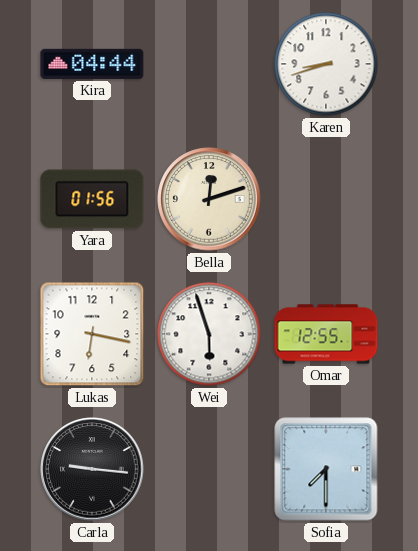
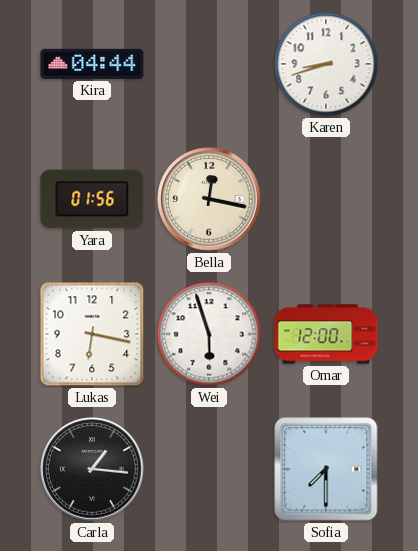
Bella: 12:12 -> 12:17 (209, 199)
Omar: 12:55 -> 12:00 (326, 334)
Carla: 9:16 -> 1:16 (92, 469)
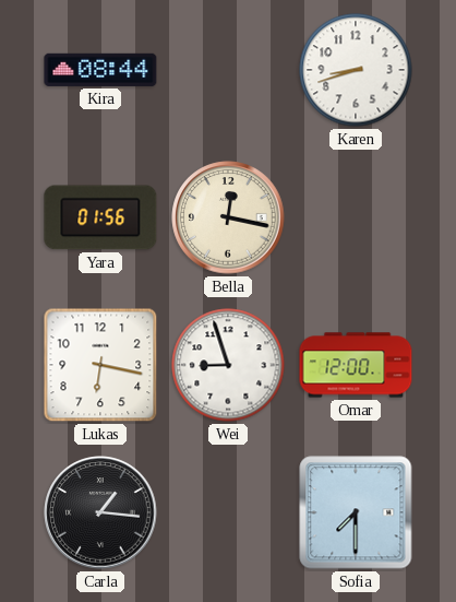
Kira: 04:44 -> 08:44 (100, 70)
Wei: 5:57 -> 8:57 (228, 365)
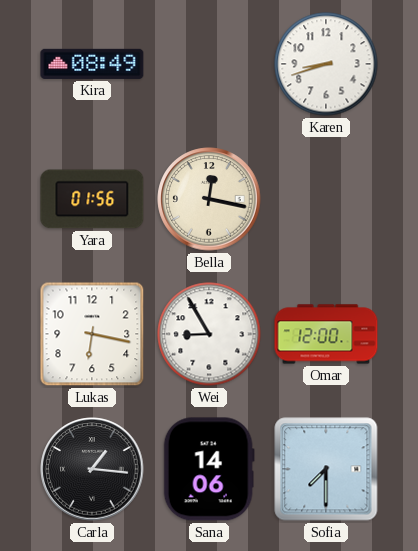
Kira: 08:44 -> 08:49 (92, 64)
Wei: 8:57 -> 8:55 (209, 334)
Sana: none -> 14:06 (209, 469)
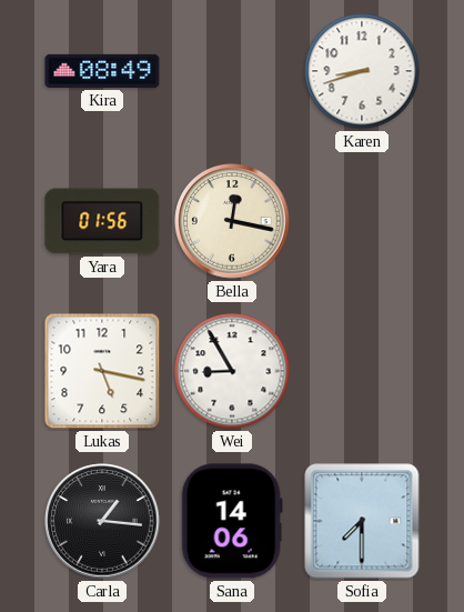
Lukas: 6:17 -> 5:17 (102, 371)
Omar: 12:00 -> none (326, 334)
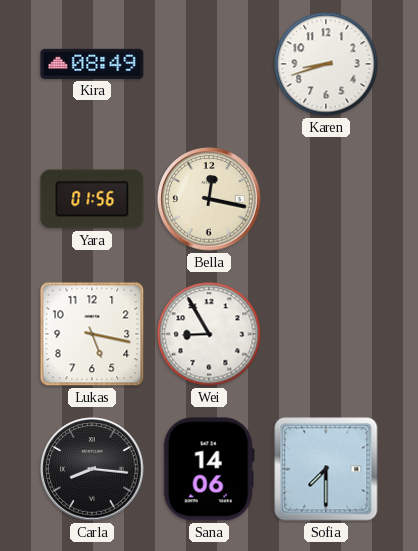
Carla: 1:16 -> 8:16 (92, 469)
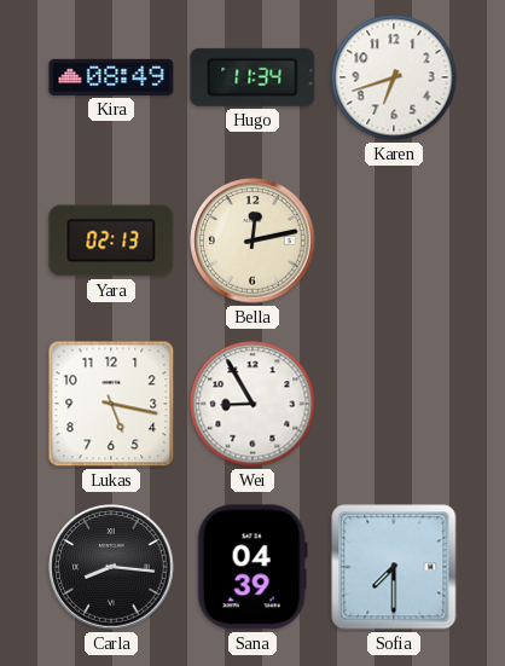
Hugo: none -> 11:34 (252, 77)
Karen: 8:42 -> 6:42 (394, 77)
Yara: 01:56 -> 02:13 (111, 241)
Bella: 12:17 -> 12:13 (252, 241)
Sana: 14:06 -> 04:39 (252, 567)
